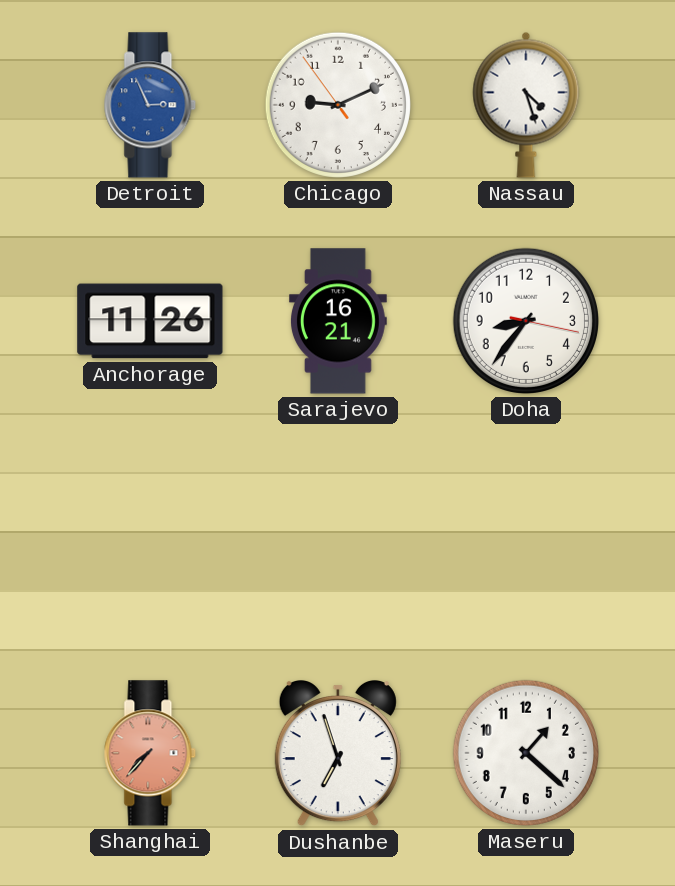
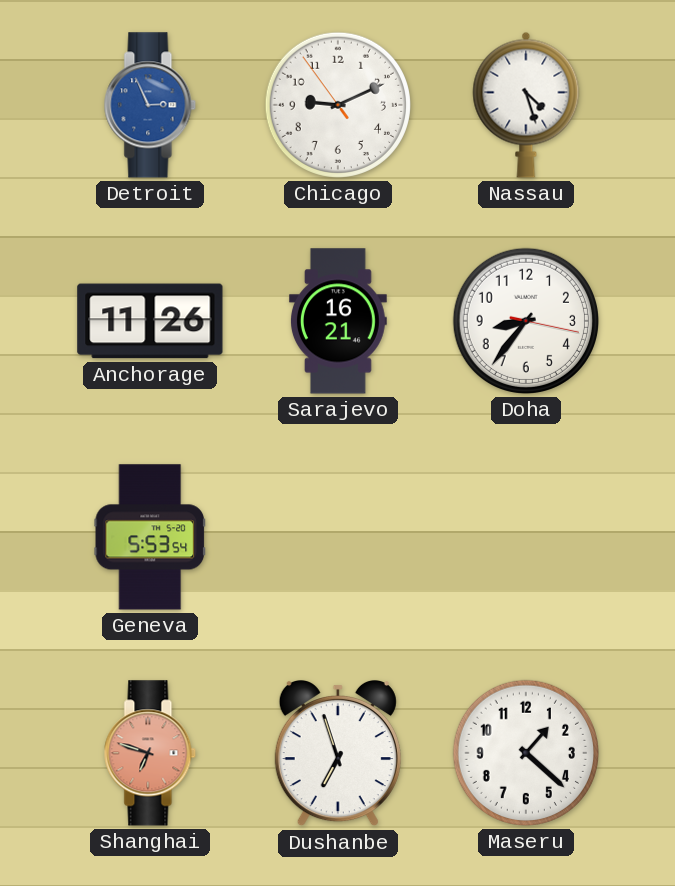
Geneva: none -> 5:53 (149, 537)
Shanghai: 7:37 -> 6:48 (150, 753)
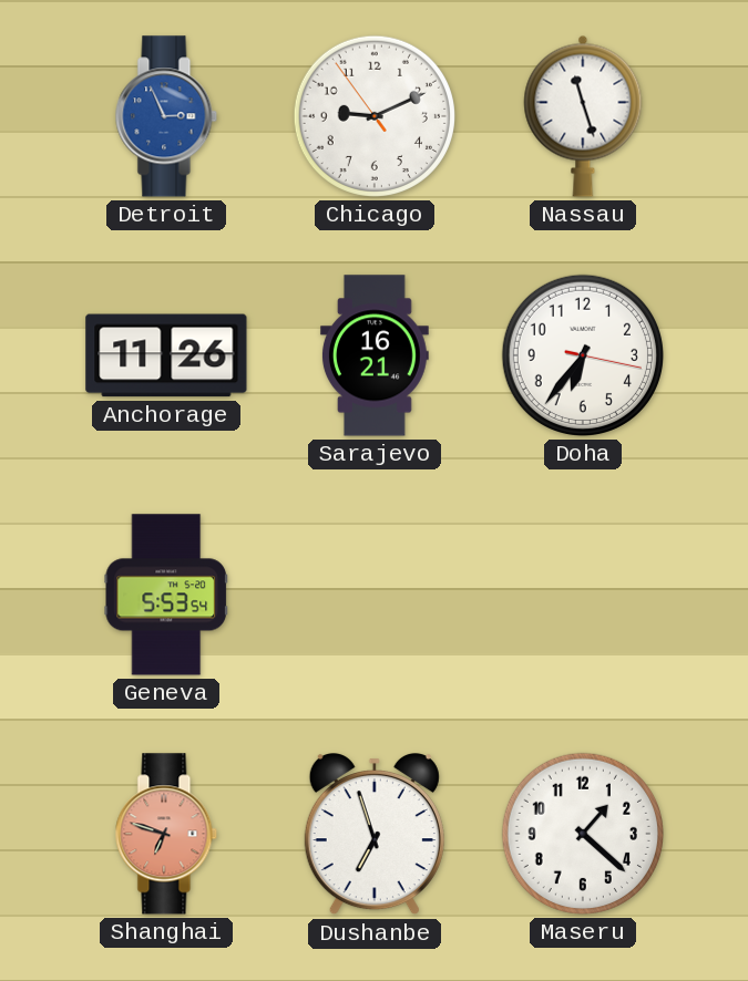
Nassau: 4:27 -> 11:27 (583, 116)
Doha: 8:36 -> 6:36 (583, 355)
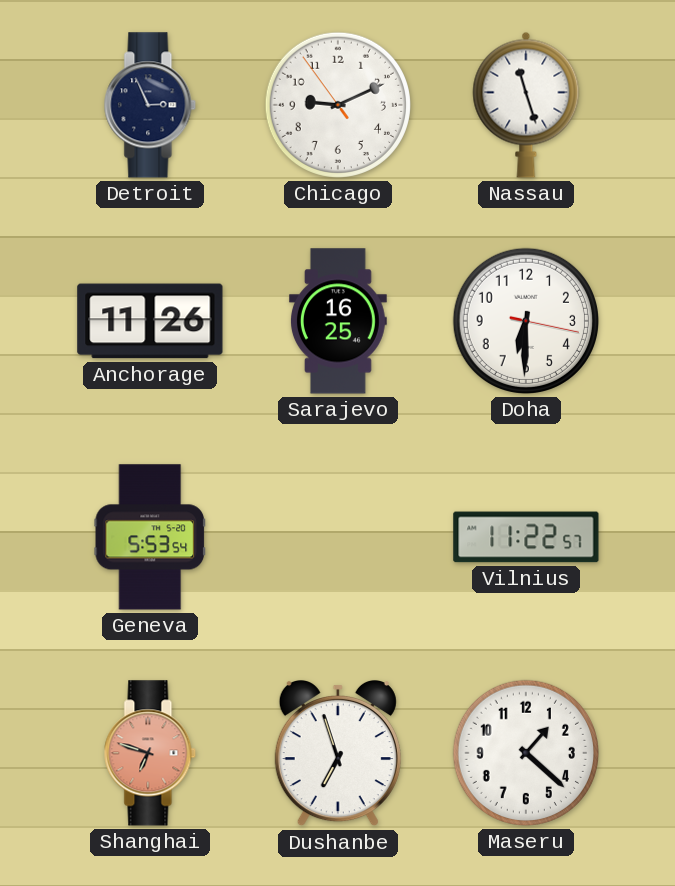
Detroit dial: blue -> navy (150, 105)
Sarajevo: 16:21 -> 16:25 (338, 321)
Doha: 6:36 -> 6:30 (526, 321)
Vilnius: none -> 11:22 (526, 537)
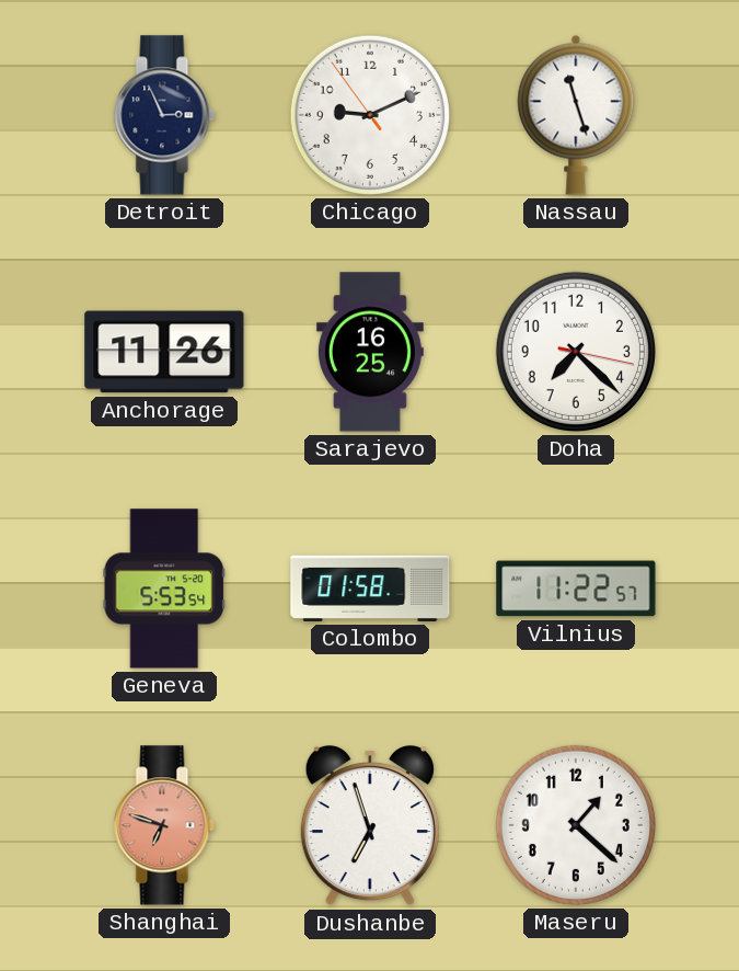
Doha: 6:30 -> 7:22 (576, 352)
Colombo: none -> 01:58 (370, 589)
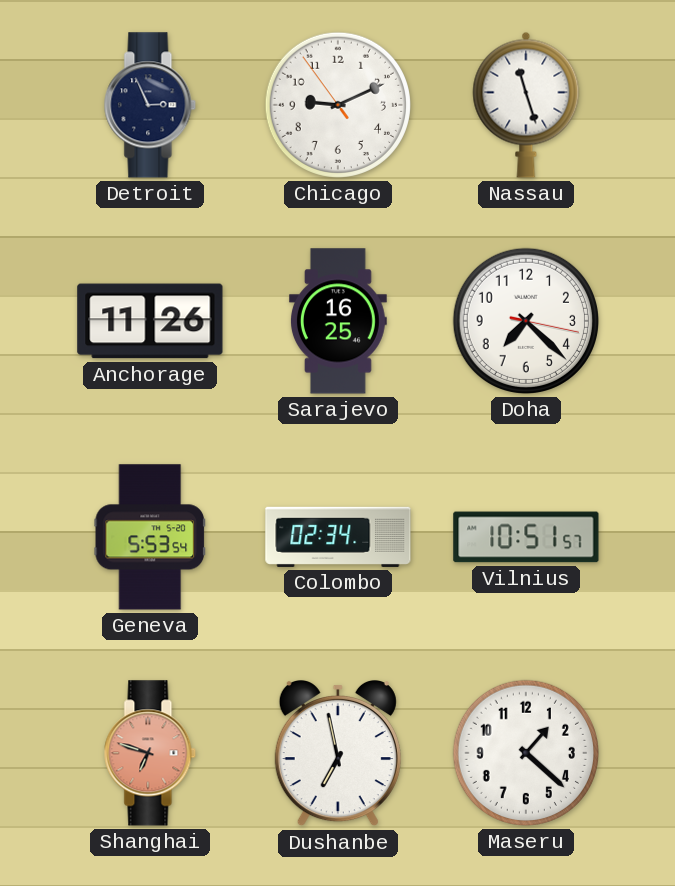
Colombo: 01:58 -> 02:34 (338, 537)
Vilnius: 11:22 -> 10:51 (526, 537)
Dushanbe: 6:57 -> 6:58 (338, 754)
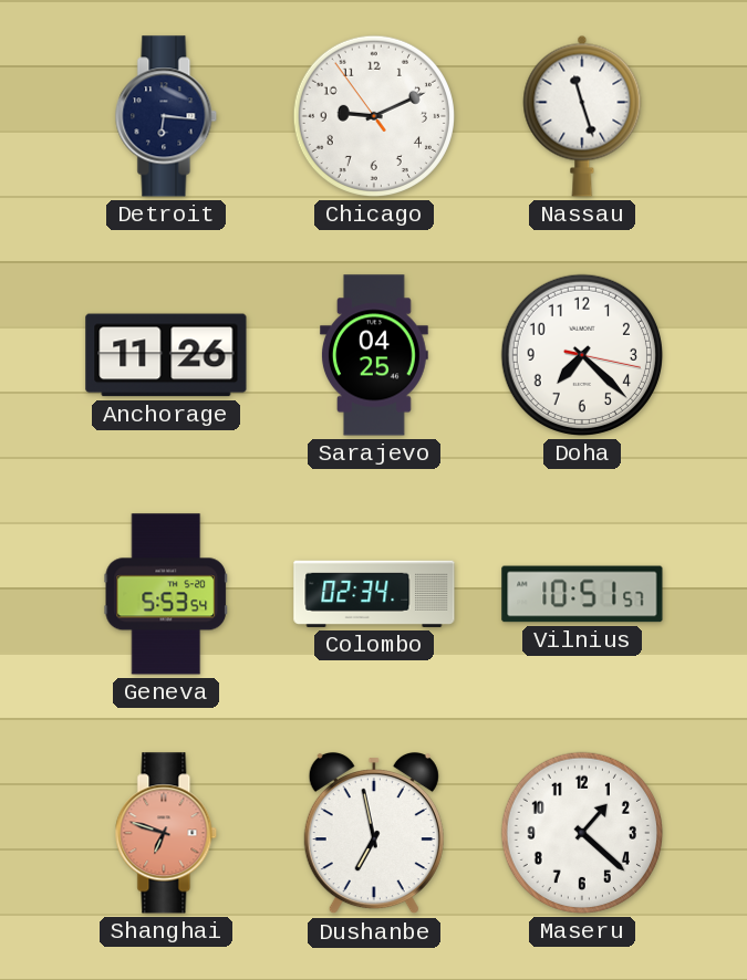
Detroit: 2:56 -> 6:16 (166, 116)
Sarajevo: 16:25 -> 04:25 (374, 355)
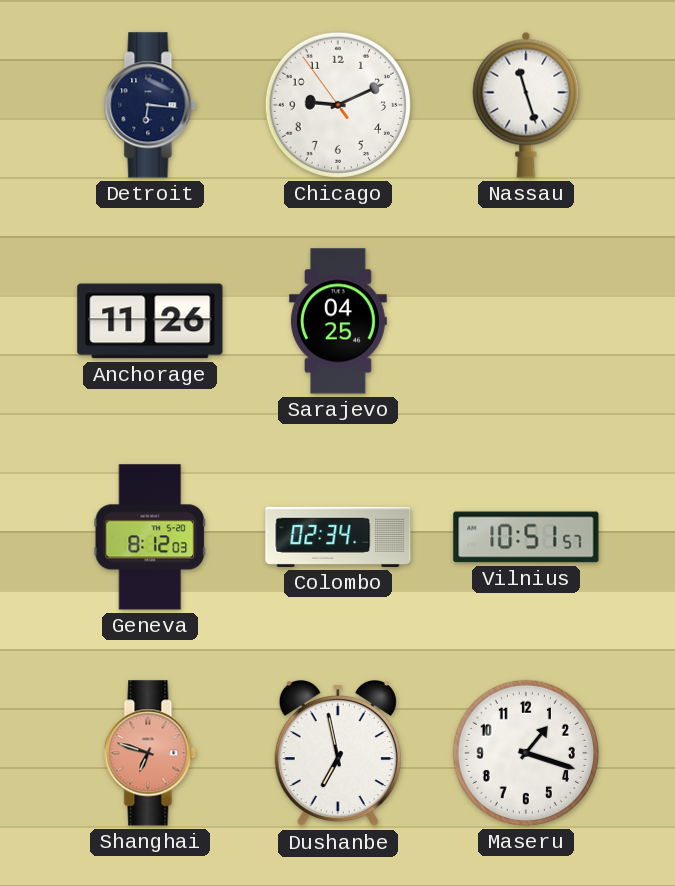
Doha: 7:22 -> none (582, 355)
Geneva: 5:53 -> 8:12 (149, 537)
Maseru: 1:22 -> 1:18 (526, 753)
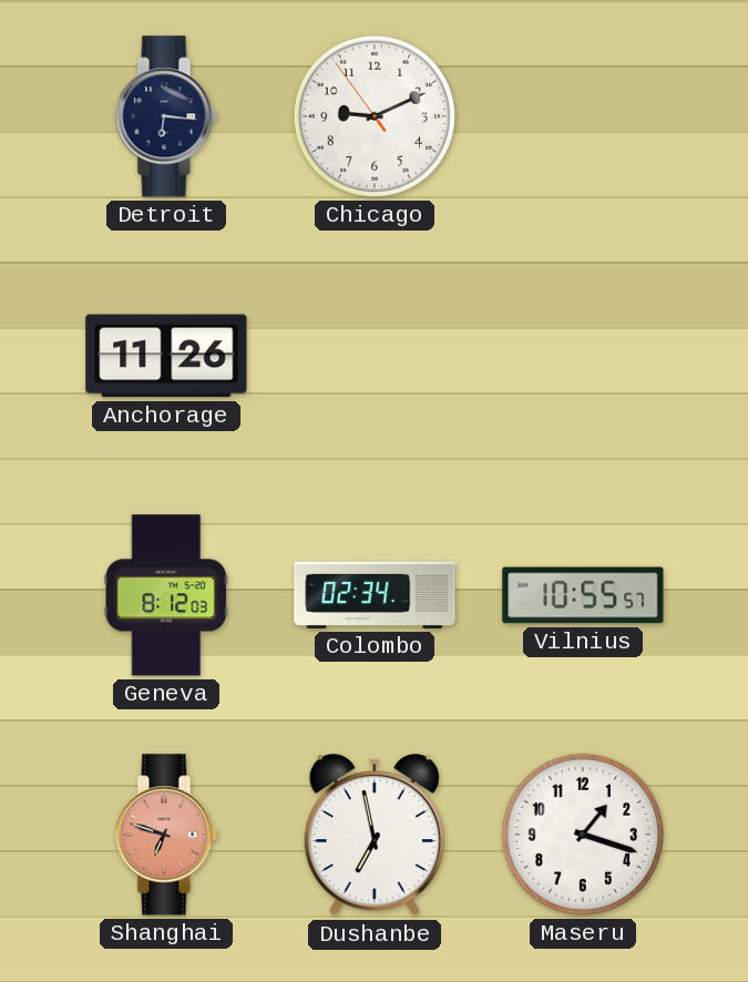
Nassau: 11:27 -> none (526, 105)
Sarajevo: 04:25 -> none (338, 321)
Vilnius: 10:51 -> 10:55 (583, 595)
